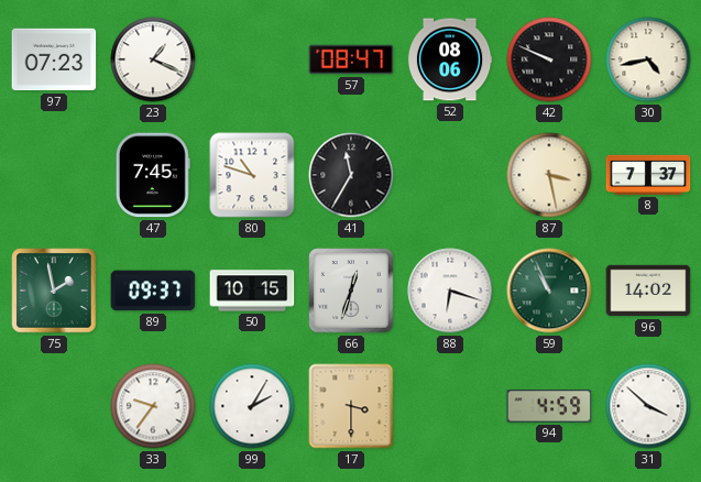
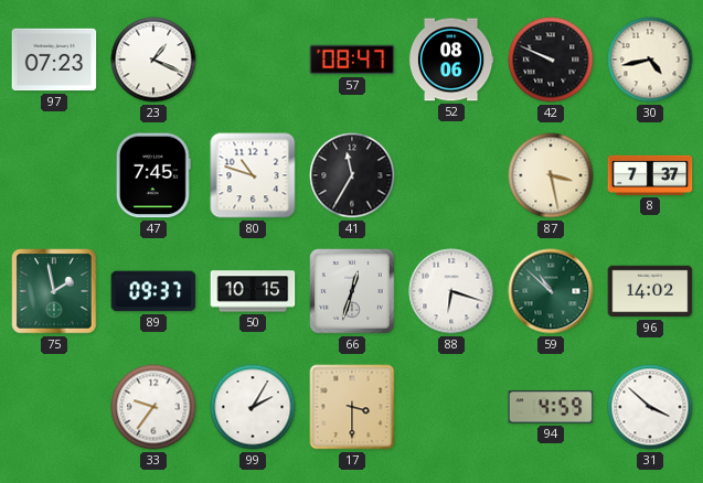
59: 10:56 -> 10:52 (551, 291)
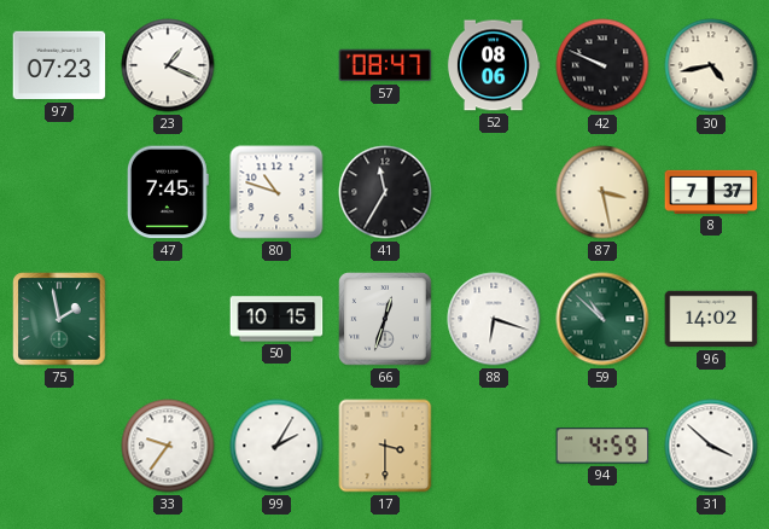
89: 09:37 -> none (153, 291)
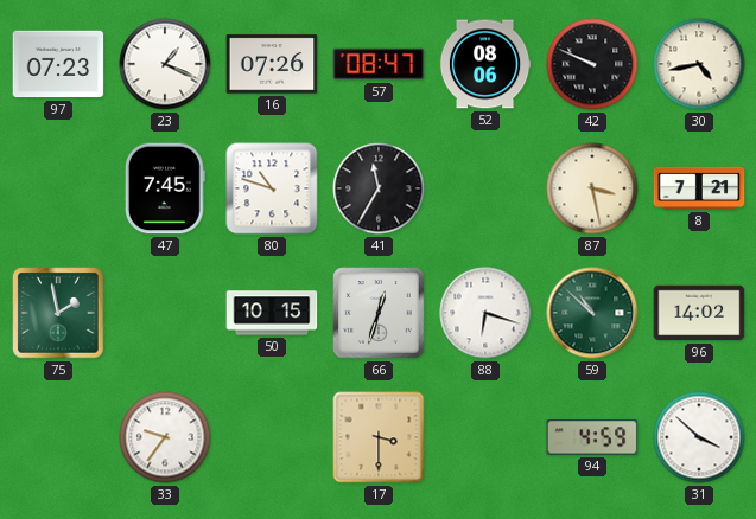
16: none -> 07:26 (272, 64)
8: 7:37 -> 7:21 (699, 188)
99: 2:05 -> none (276, 446)
